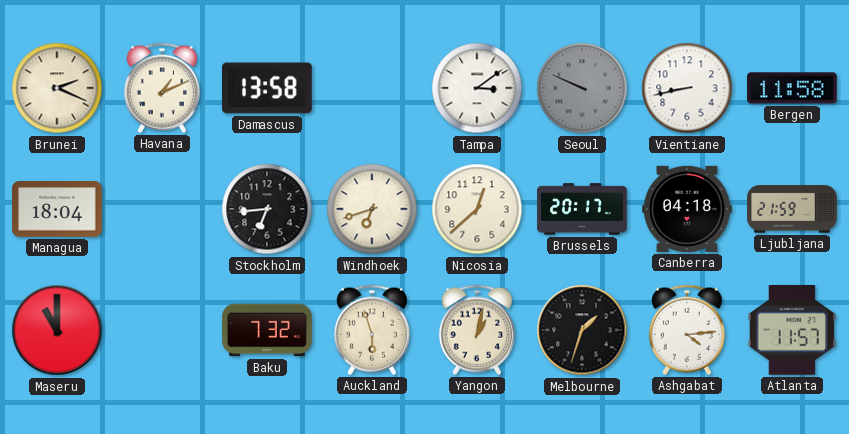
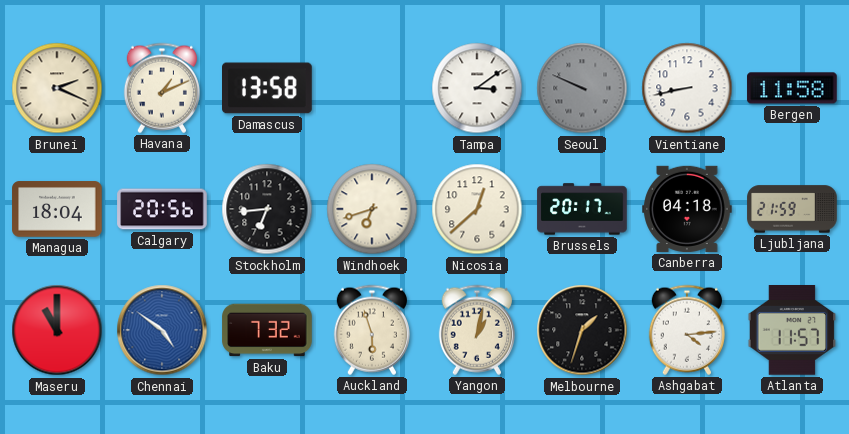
Calgary: none -> 20:56 (162, 209)
Chennai: none -> 4:51 (162, 330)
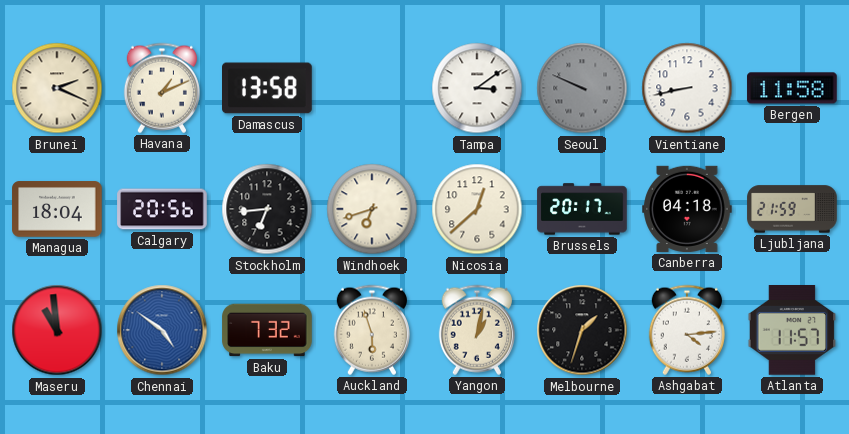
Maseru: 11:00 -> 10:59 (57, 330)
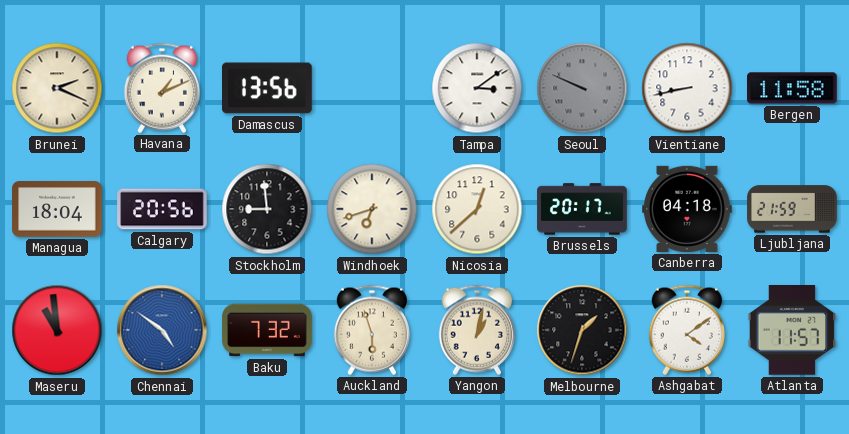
Damascus: 13:58 -> 13:56 (267, 88)
Stockholm: 6:44 -> 8:59 (267, 209)
Ashgabat: 4:14 -> 4:09 (687, 330)
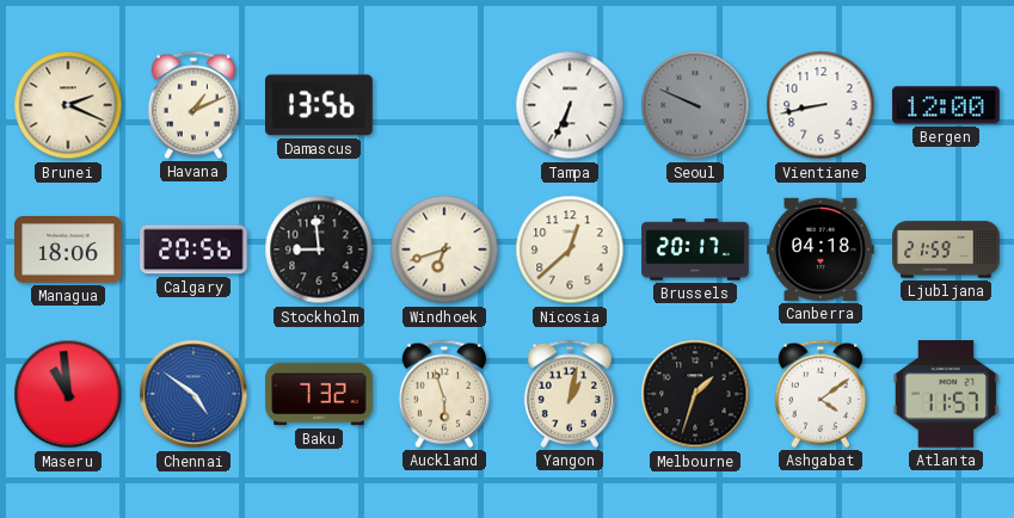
Tampa: 3:09 -> 6:34 (570, 105)
Bergen: 11:58 -> 12:00 (946, 105)
Managua: 18:04 -> 18:06 (68, 249)
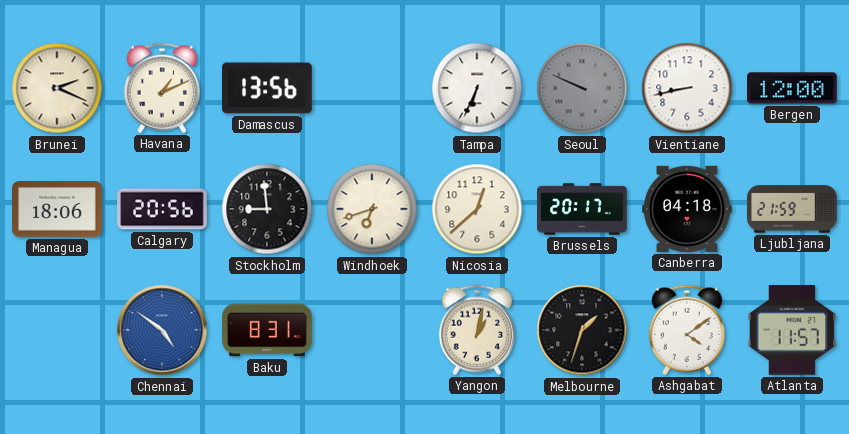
Maseru: 10:59 -> none (68, 394)
Baku: 7:32 -> 8:31 (267, 330)
Auckland: 5:57 -> none (444, 394)
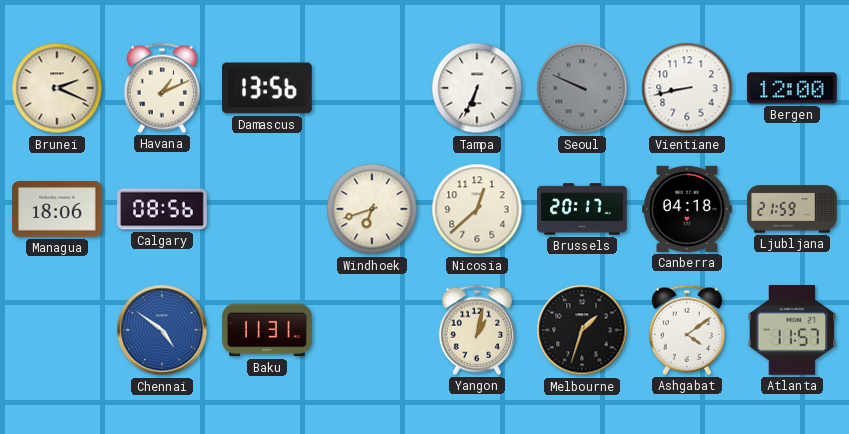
Calgary: 20:56 -> 08:56 (162, 209)
Stockholm: 8:59 -> none (267, 209)
Baku: 8:31 -> 11:31 (267, 330)
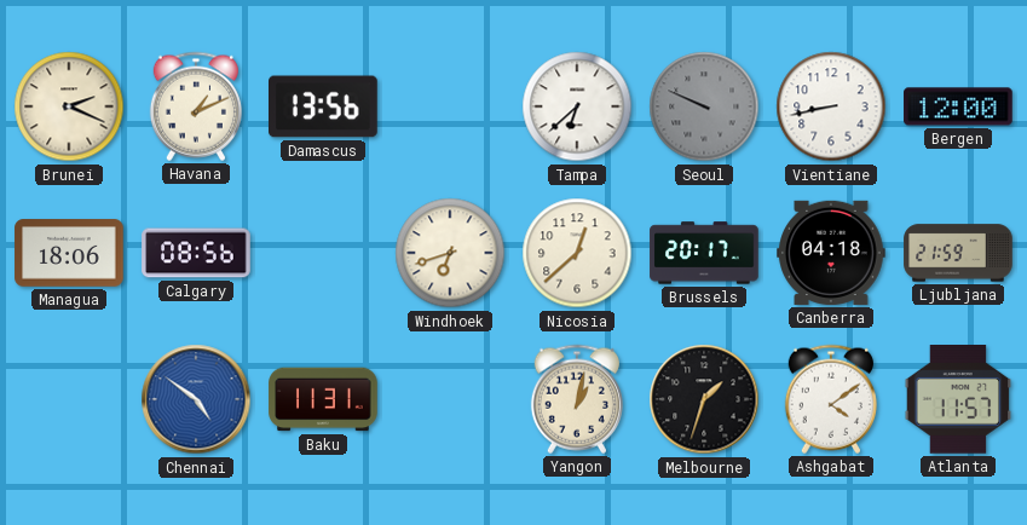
Tampa: 6:34 -> 6:38 (577, 106)
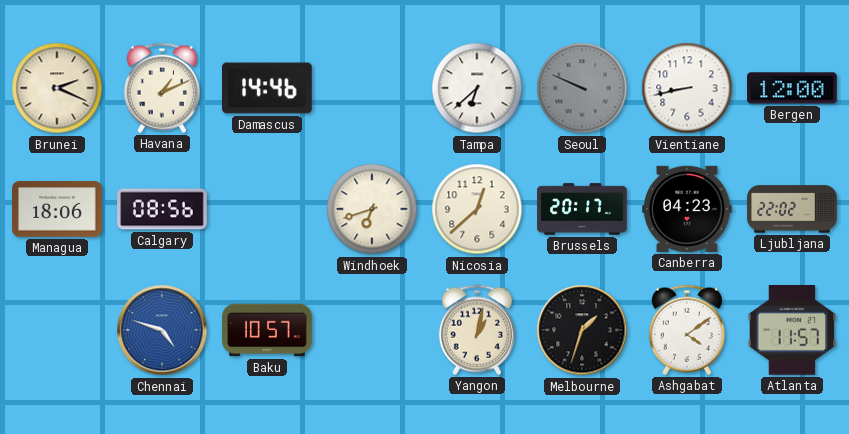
Damascus: 13:56 -> 14:46 (267, 88)
Canberra: 04:18 -> 04:23 (687, 209)
Ljubljana: 21:59 -> 22:02 (792, 209)
Chennai: 4:51 -> 4:48 (162, 330)
Baku: 11:31 -> 10:57 (267, 330)
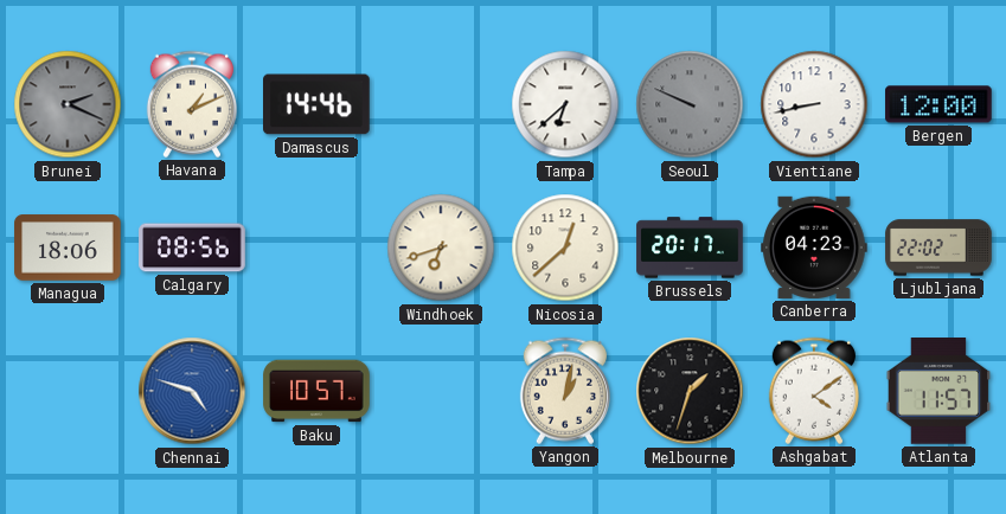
Brunei dial: cream -> grey (68, 104)
